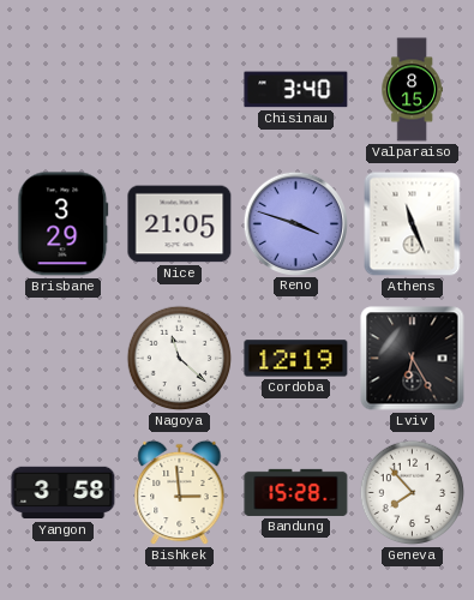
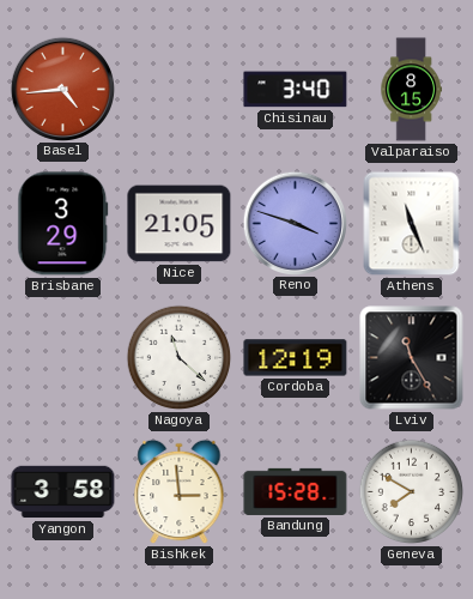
Basel: none -> 4:44 (62, 89)
Lviv: 6:25 -> 11:25 (412, 358)
Geneva: 7:53 -> 7:50 (412, 492)
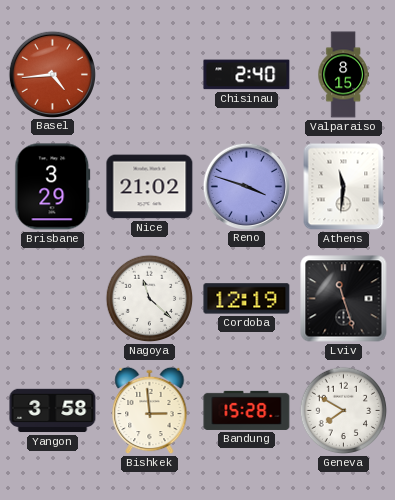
Chisinau: 3:40 -> 2:40 (247, 75)
Nice: 21:05 -> 21:02 (150, 187)
Athens: 11:26 -> 11:31 (344, 187)
Lviv: 11:25 -> 11:27 (344, 299)
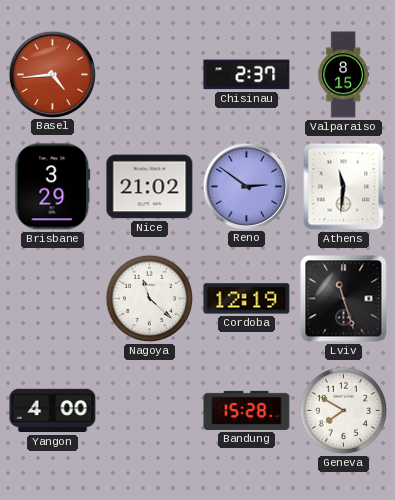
Chisinau: 2:40 -> 2:37 (247, 75)
Reno: 3:48 -> 2:51 (246, 186)
Yangon: 3:58 -> 4:00 (53, 411)
Bishkek: 2:59 -> none (150, 411)
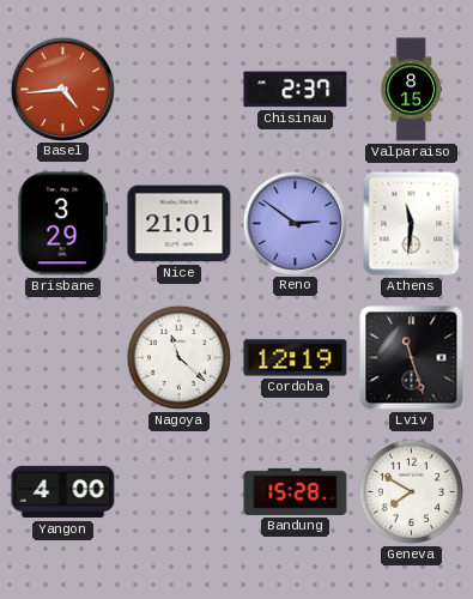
Nice: 21:02 -> 21:01 (180, 224)
